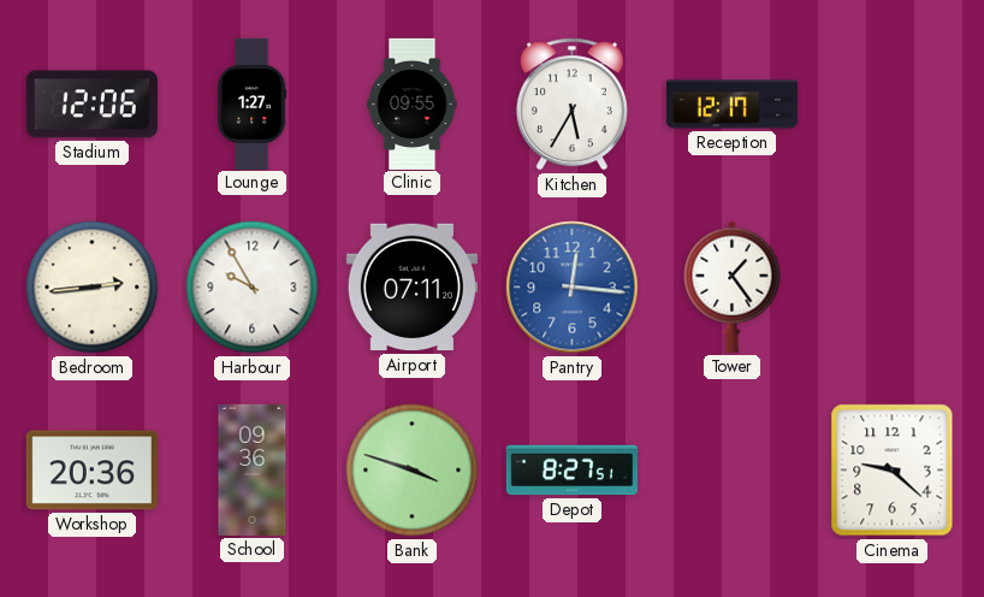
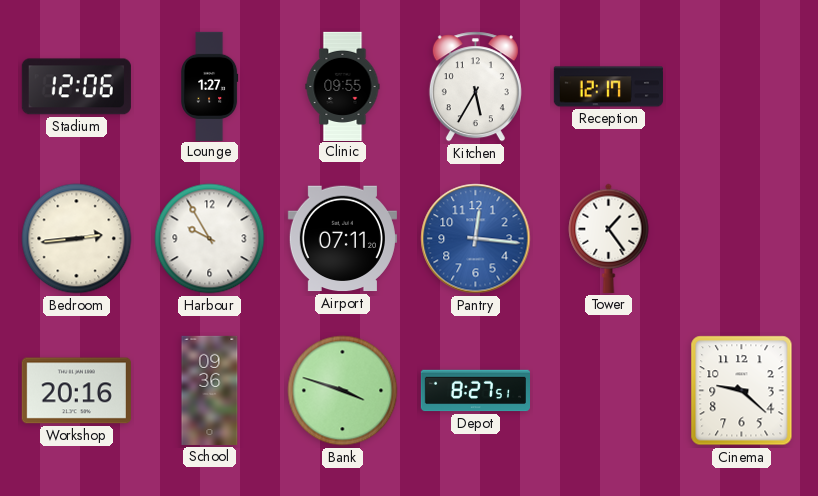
Workshop: 20:36 -> 20:16 (76, 391)
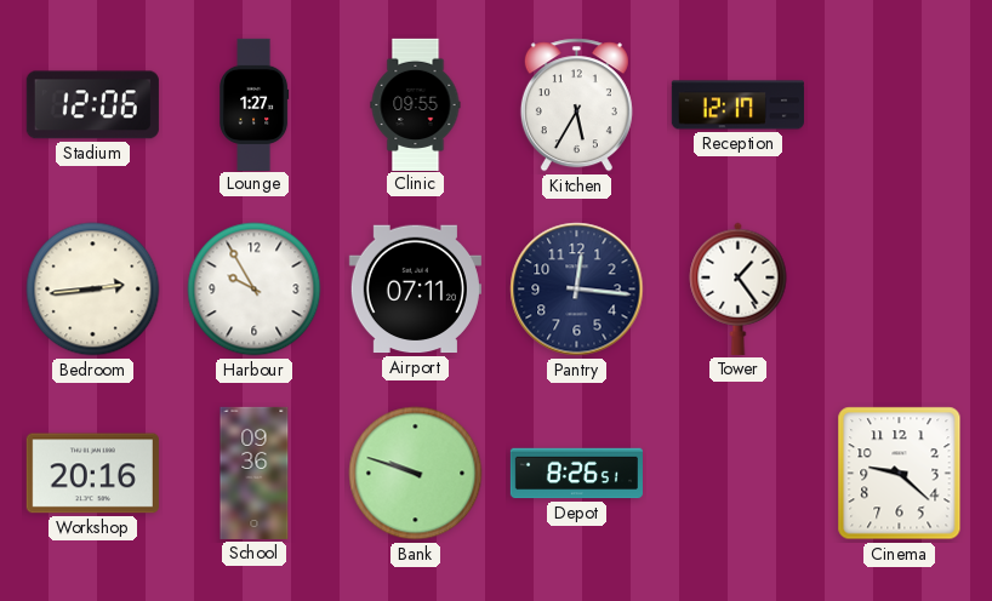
Pantry dial: blue -> navy (577, 290)
Bank: 3:48 -> 9:48 (416, 474)
Depot: 8:27 -> 8:26 (576, 474)
